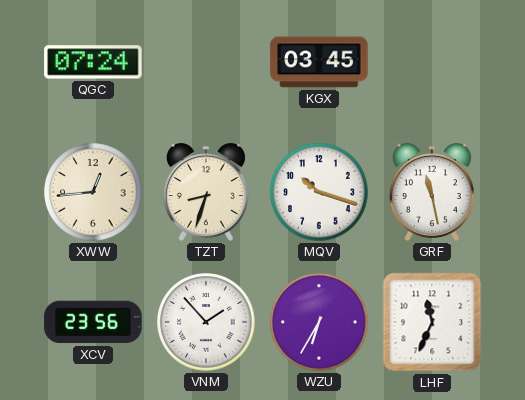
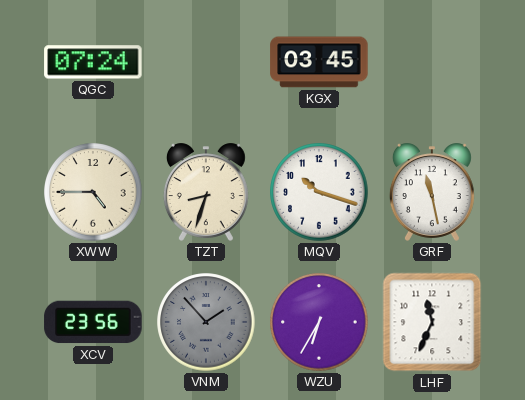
XWW: 12:44 -> 4:45 (93, 192)
VNM dial: white -> grey (206, 322)
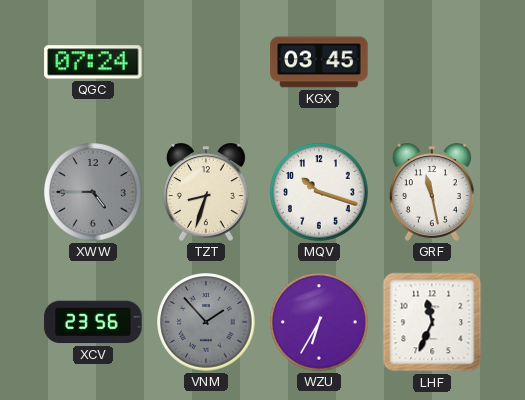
XWW dial: cream -> grey (93, 192)
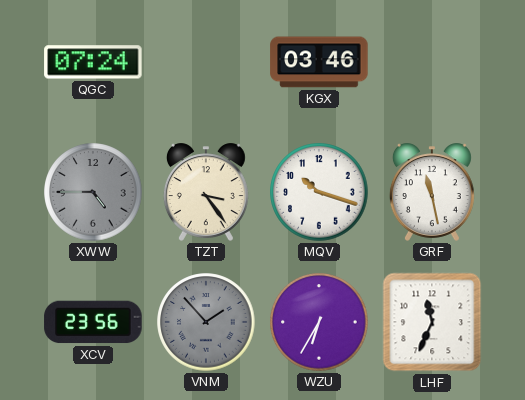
KGX: 03:45 -> 03:46 (319, 62)
TZT: 8:33 -> 3:24 (206, 192)
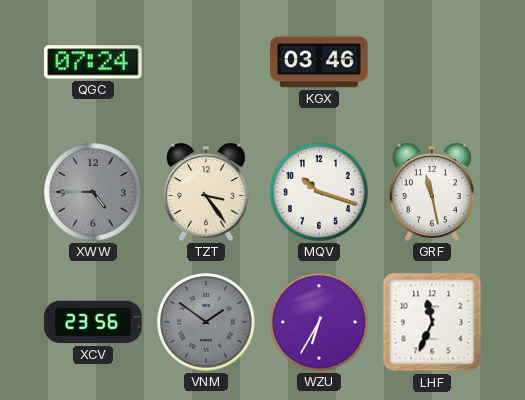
VNM: 1:53 -> 1:51 (206, 322)
